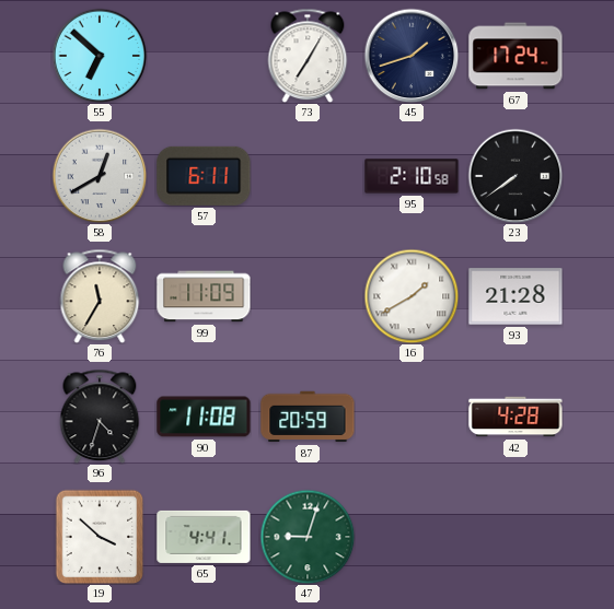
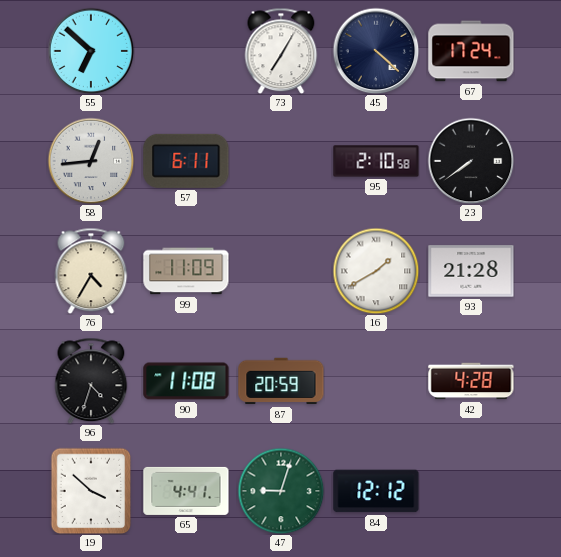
45: 1:42 -> 4:22 (376, 51)
58: 12:40 -> 12:44 (91, 161)
76: 11:35 -> 4:35 (91, 271)
84: none -> 12:12 (376, 491)
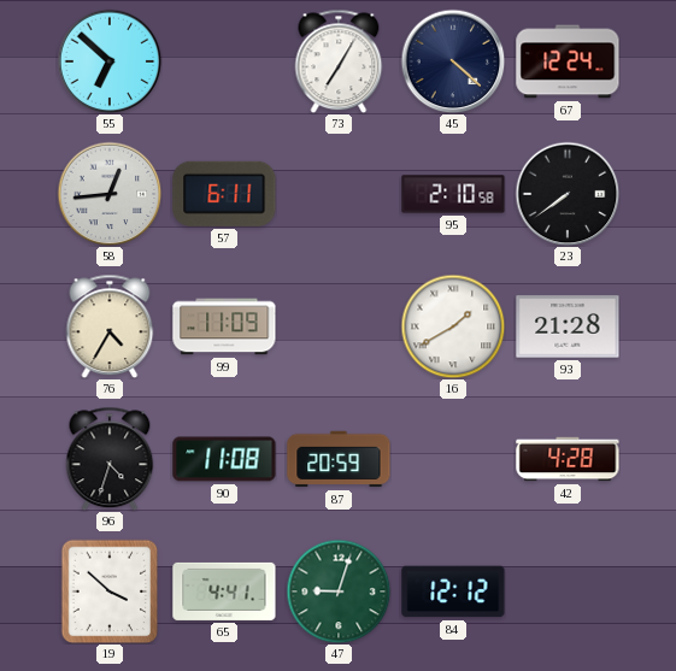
67: 17:24 -> 12:24 (568, 61)
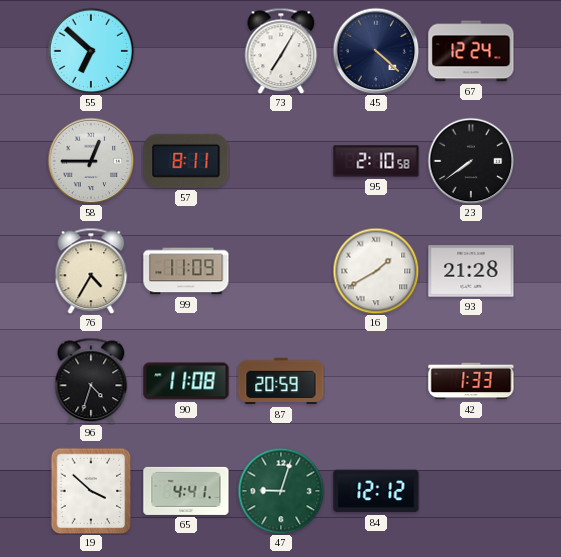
58: 12:44 -> 12:45 (91, 161)
57: 6:11 -> 8:11 (186, 161)
42: 4:28 -> 1:33 (471, 381)
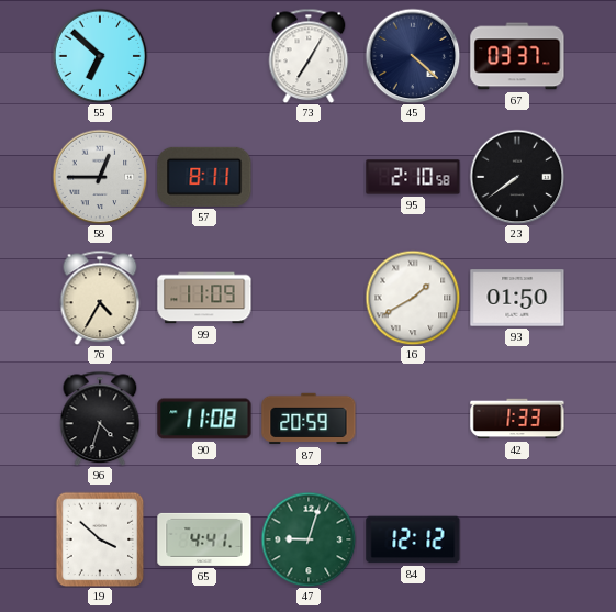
67: 12:24 -> 03:37 (517, 56)
93: 21:28 -> 01:50 (517, 298)
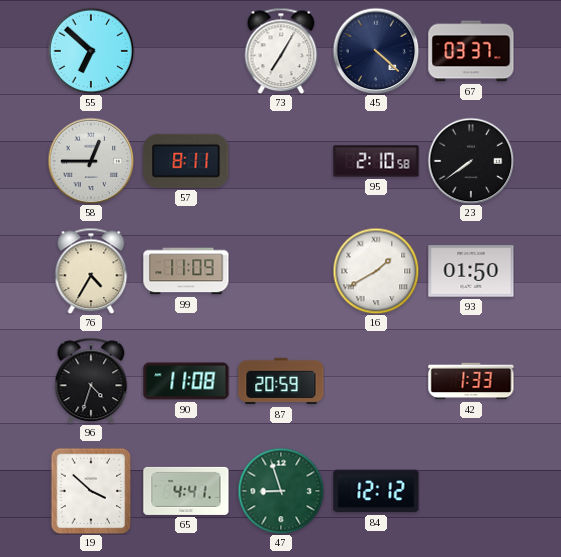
47: 9:03 -> 8:57 (281, 491)
